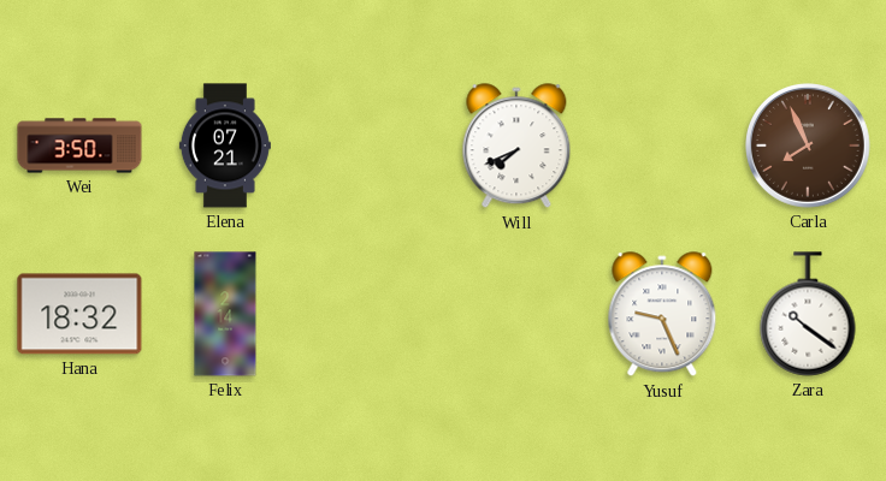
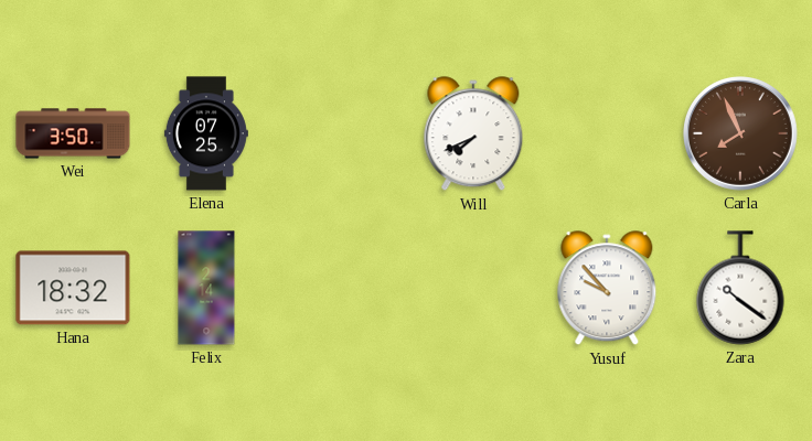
Elena: 07:21 -> 07:25 (206, 133)
Yusuf: 9:26 -> 9:53 (607, 289)
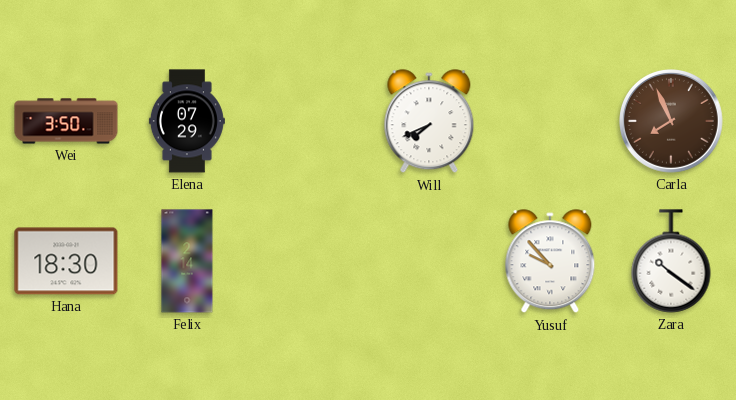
Elena: 07:25 -> 07:29 (187, 121)
Hana: 18:32 -> 18:30 (66, 261)
